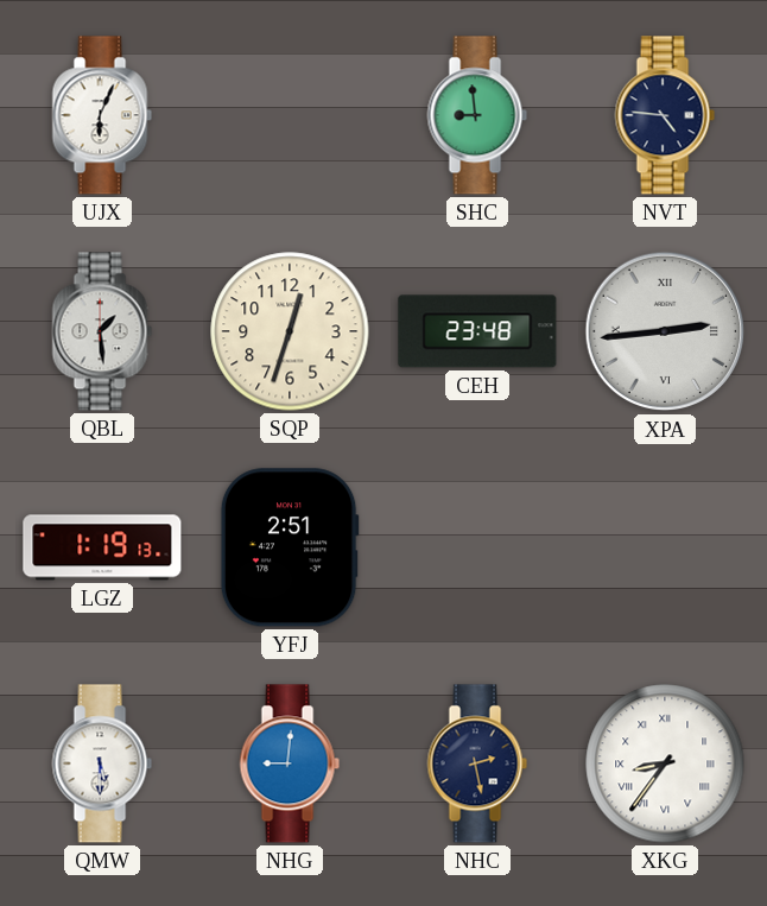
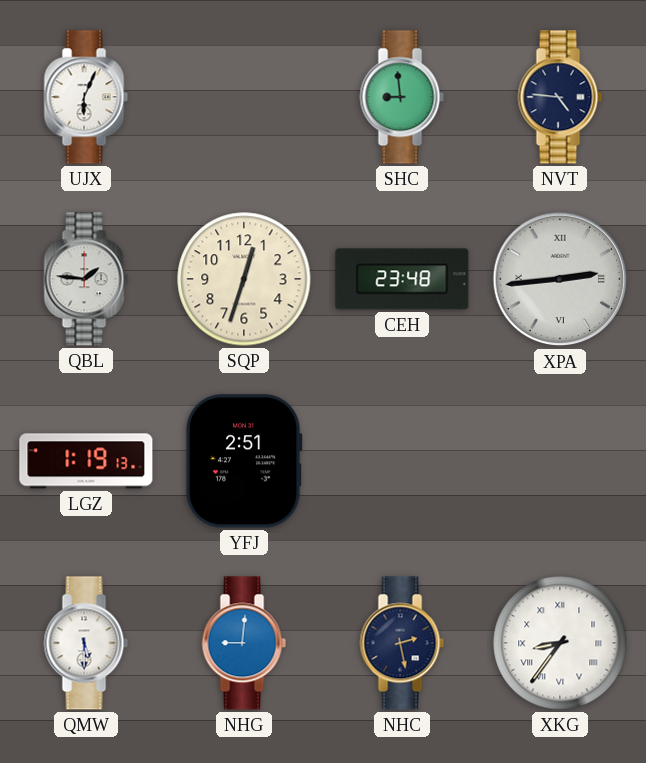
QBL: 1:29 -> 1:46 (86, 279)
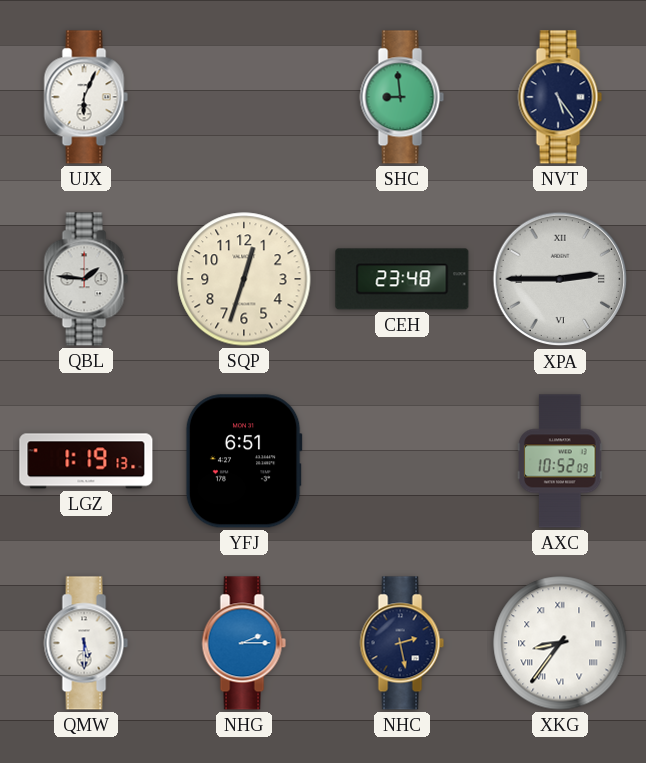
NVT: 4:46 -> 5:24 (560, 97)
XPA: 2:44 -> 2:45 (560, 279)
YFJ: 2:51 -> 6:51 (244, 461)
AXC: none -> 10:52 (560, 461)
NHG: 9:01 -> 2:15 (244, 643)
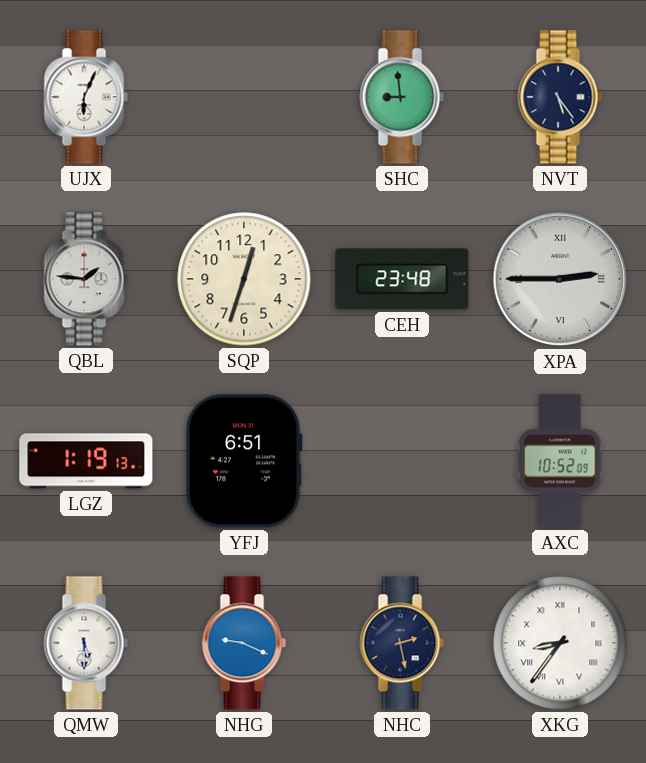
NHG: 2:15 -> 9:19 (244, 643)
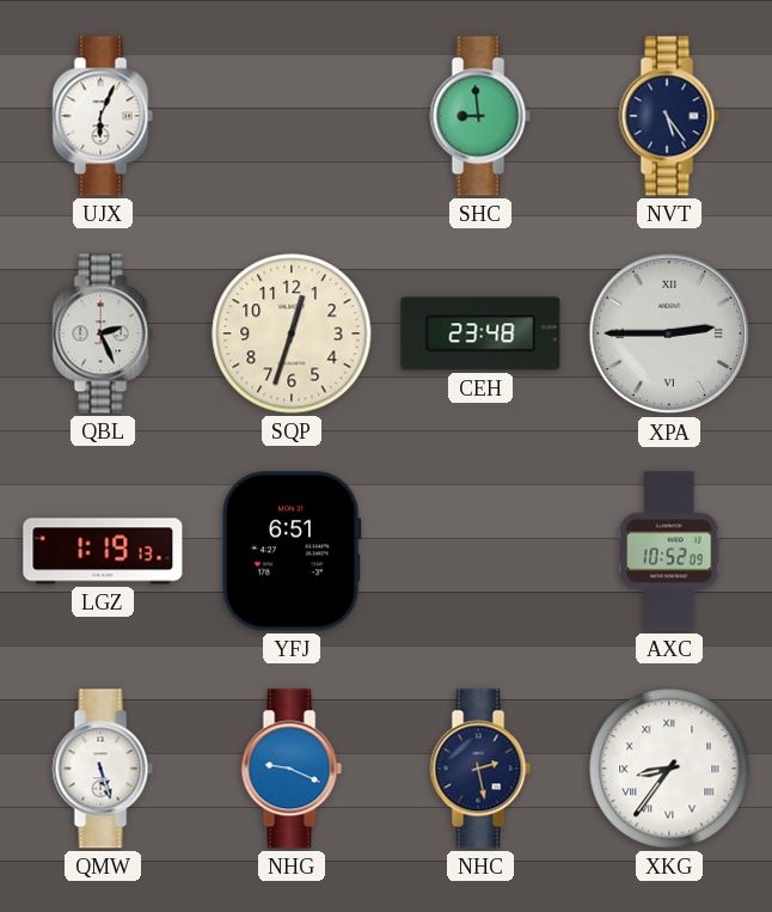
QBL: 1:46 -> 2:26 (103, 333)
QMW: 5:30 -> 5:27 (103, 769)
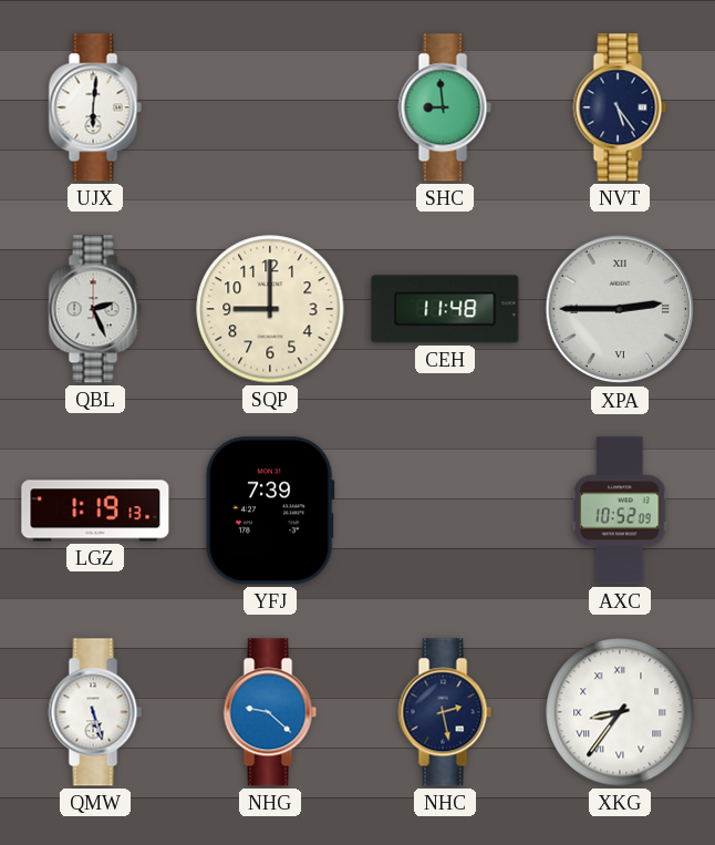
UJX: 6:04 -> 6:01 (95, 107)
SQP: 12:33 -> 9:00 (270, 309)
CEH: 23:48 -> 11:48 (445, 309)
YFJ: 6:51 -> 7:39 (270, 511)
NHG: 9:19 -> 9:22 (270, 712)
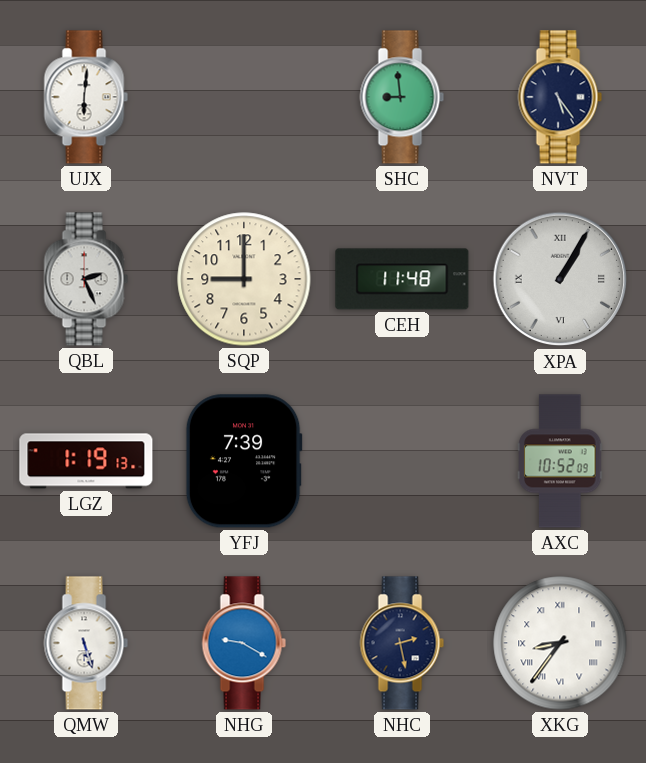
XPA: 2:45 -> 1:05 (560, 279)
NHG: 9:22 -> 9:20 (244, 643)
